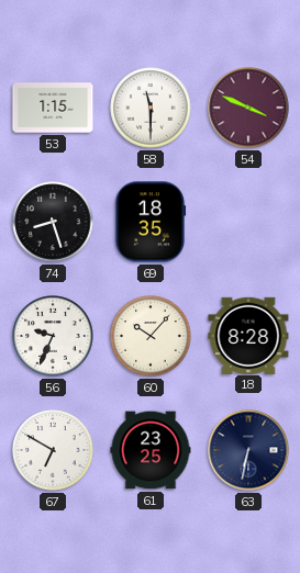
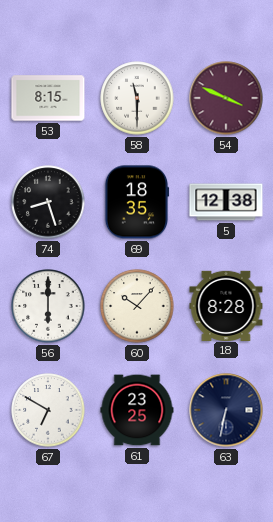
53: 1:15 -> 8:15 (48, 98)
5: none -> 12:38 (226, 202)
56: 9:34 -> 6:00 (48, 306)
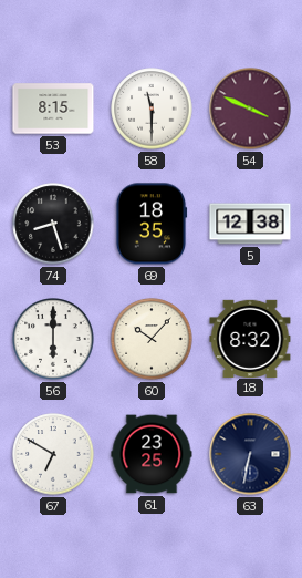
18: 8:28 -> 8:32 (250, 338)
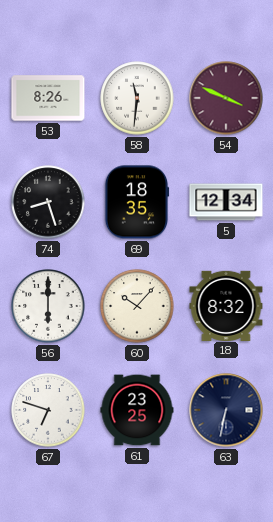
53: 8:15 -> 8:26 (48, 98)
58: 11:30 -> 11:31 (137, 98)
5: 12:38 -> 12:34 (226, 202)
67: 6:50 -> 6:48 (48, 410)
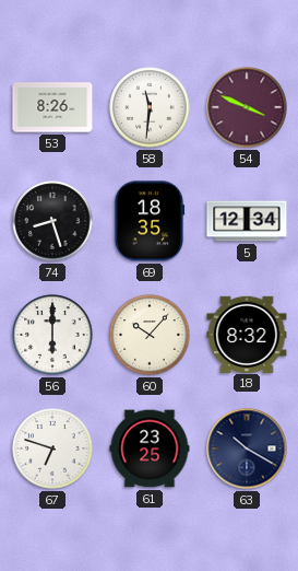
63: 6:32 -> 10:20 (247, 448)
